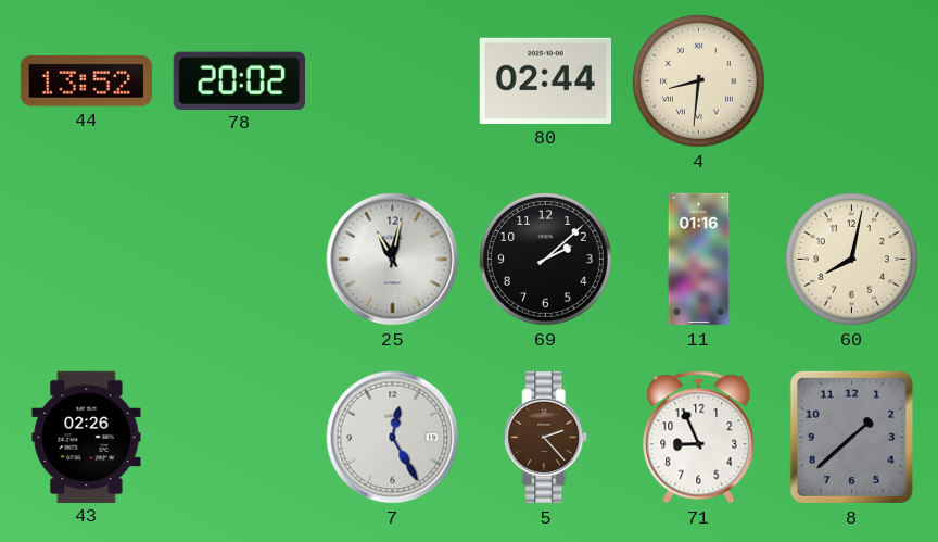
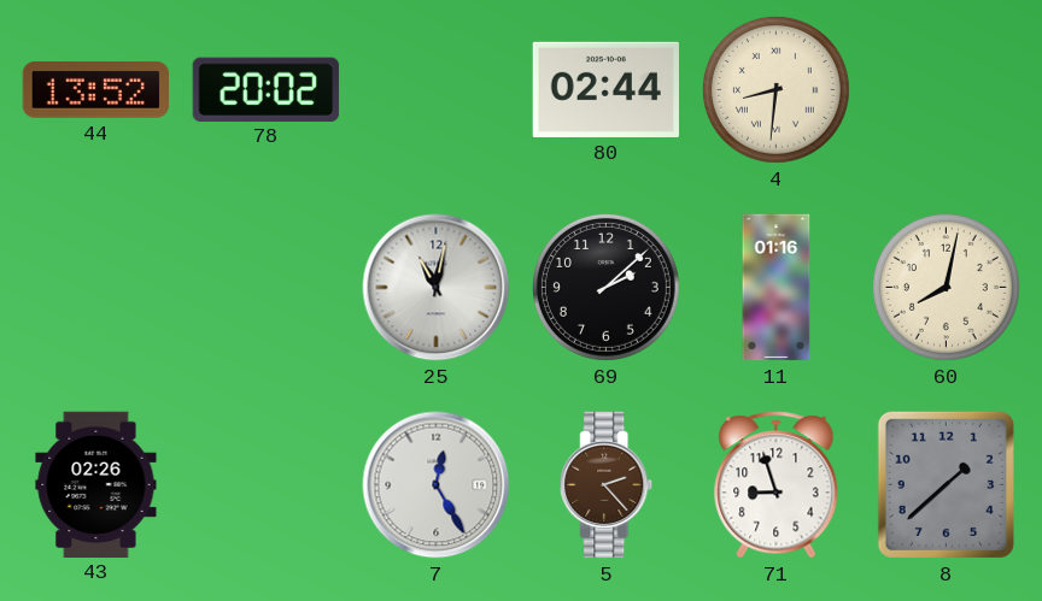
71: 8:56 -> 8:57 (777, 485)
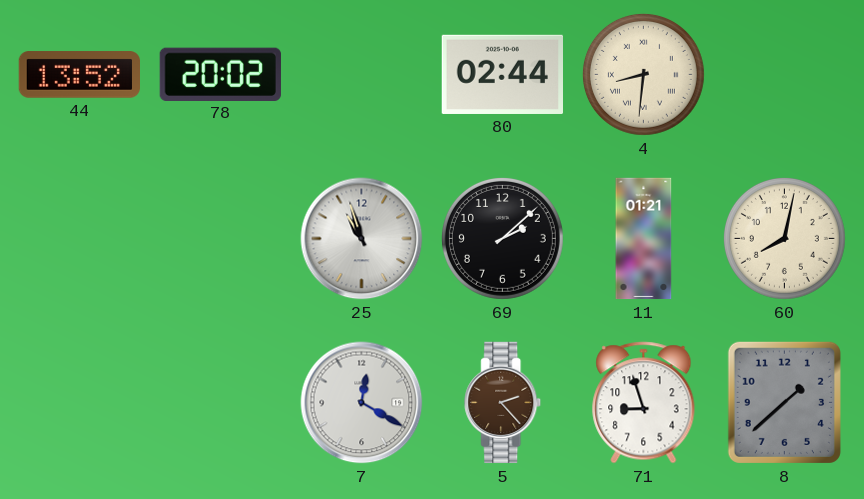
25: 11:02 -> 10:57 (362, 239)
11: 01:16 -> 01:21 (644, 239)
43: 02:26 -> none (96, 484)
7: 12:25 -> 12:20 (362, 403)
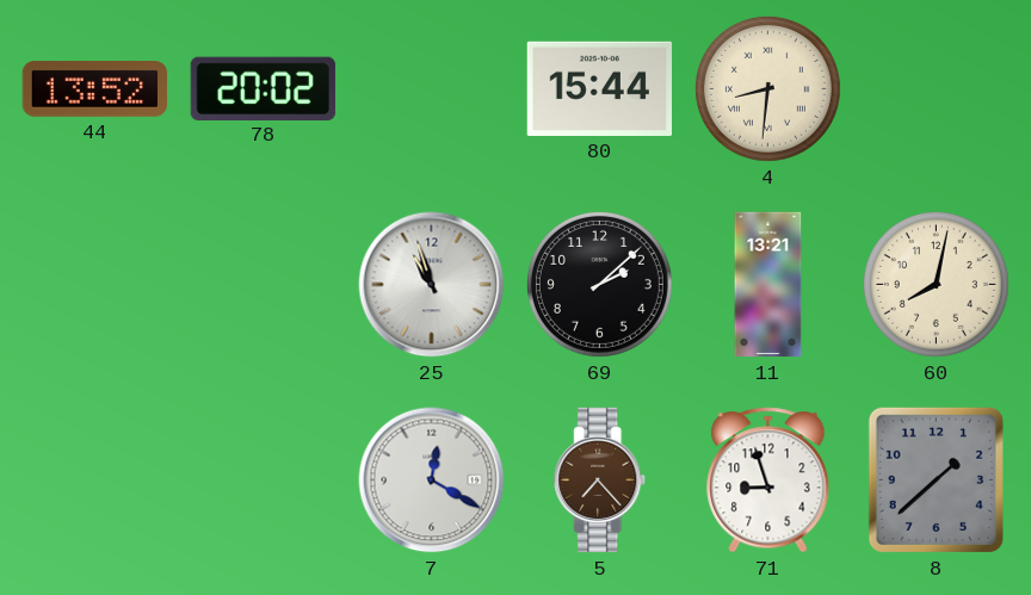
80: 02:44 -> 15:44 (599, 88)
11: 01:21 -> 13:21 (768, 285)
5: 2:23 -> 7:23 (600, 481)
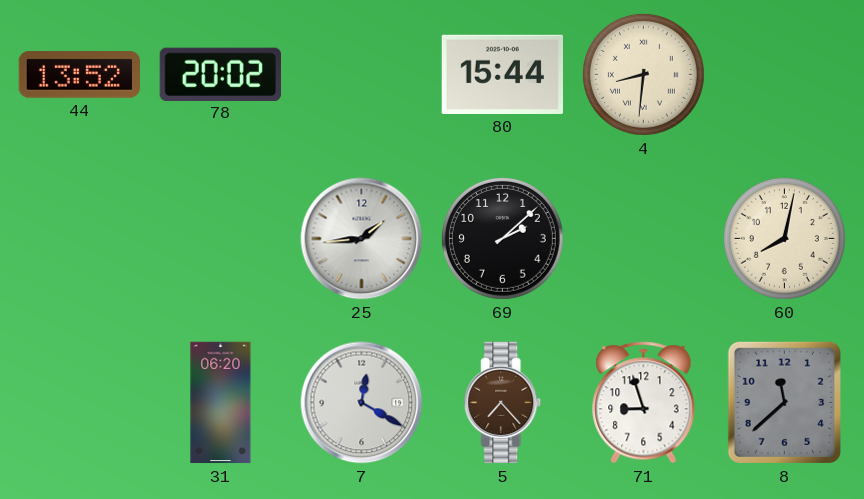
25: 10:57 -> 1:44 (362, 239)
11: 13:21 -> none (768, 285)
31: none -> 06:20 (221, 403)
8: 1:38 -> 11:38 (784, 402)
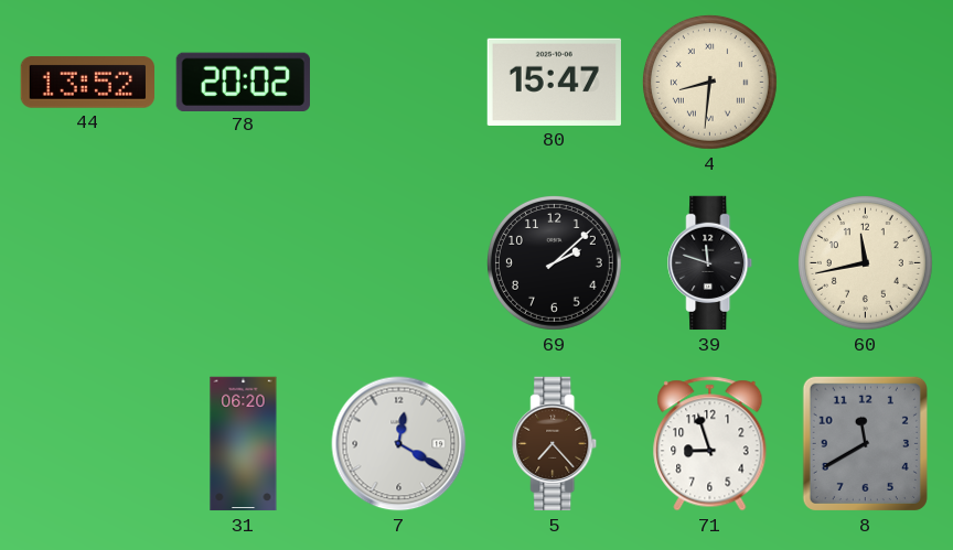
80: 15:44 -> 15:47 (554, 82)
25: 1:44 -> none (362, 239)
39: none -> 11:48 (710, 263)
60: 8:02 -> 11:43 (865, 262)
8: 11:38 -> 11:40 (865, 443)
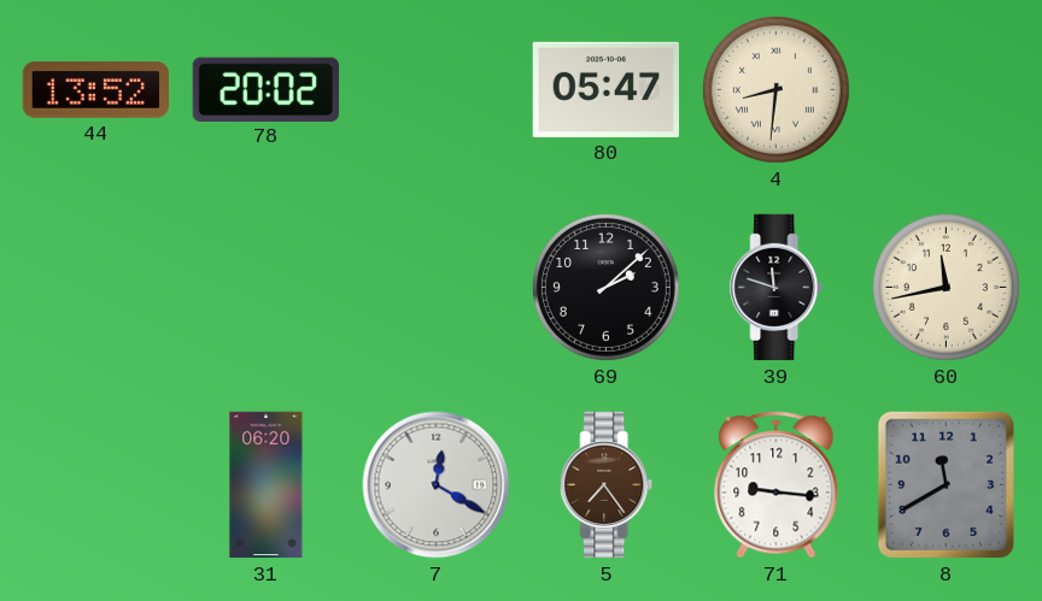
80: 15:47 -> 05:47 (605, 89)
5: 7:23 -> 7:24 (607, 485)
71: 8:57 -> 9:16 (777, 485)
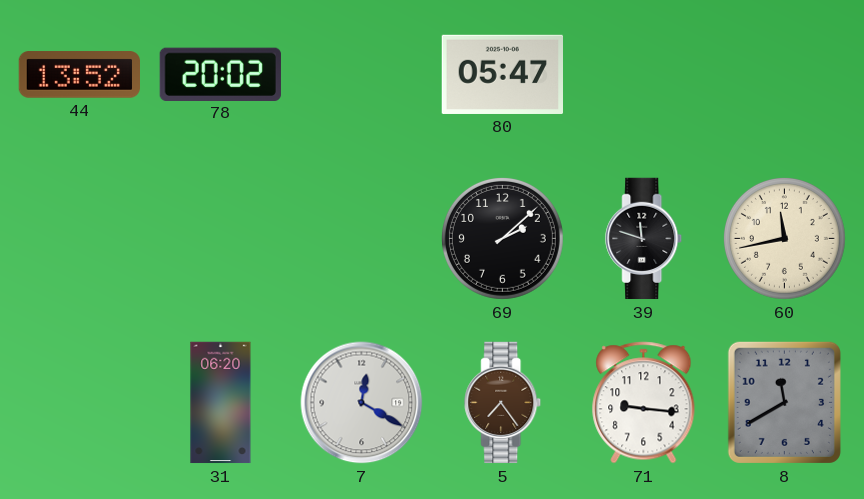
4: 8:31 -> none (775, 89)
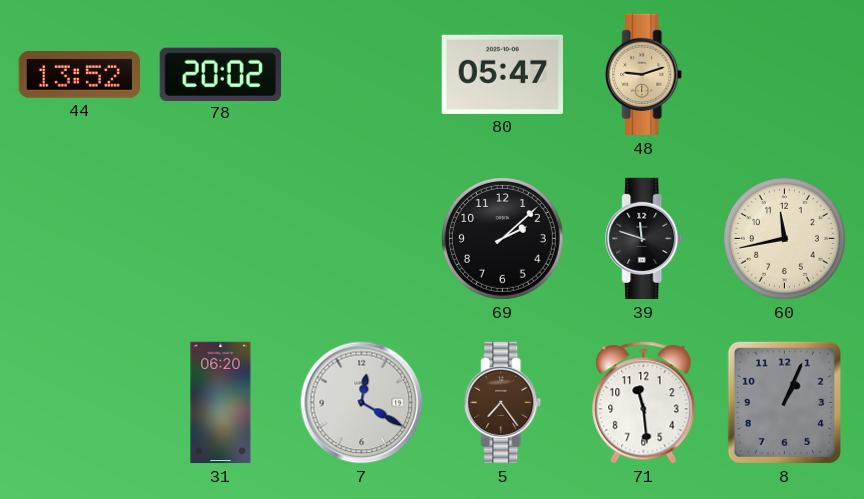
48: none -> 9:12 (644, 75)
71: 9:16 -> 11:29 (644, 403)
8: 11:40 -> 1:04 (784, 402)
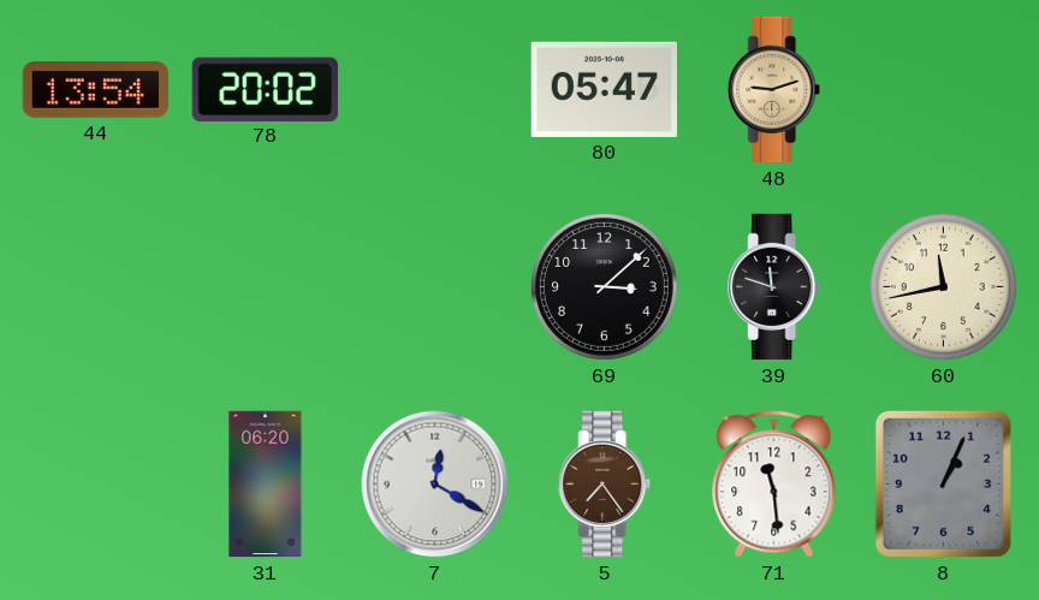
44: 13:52 -> 13:54 (95, 90)
69: 2:08 -> 3:08 (604, 286)
